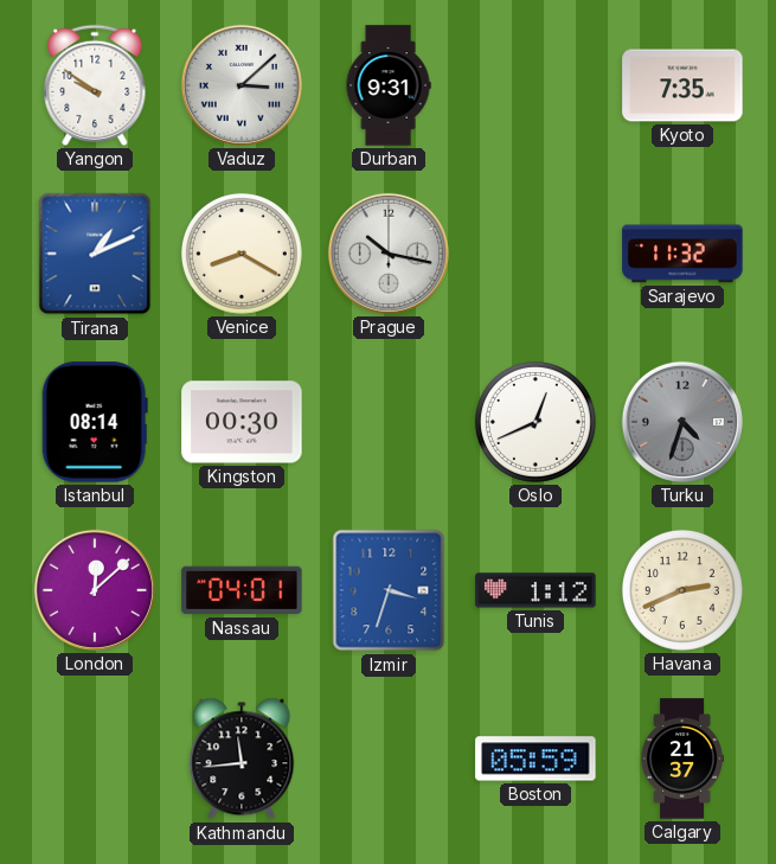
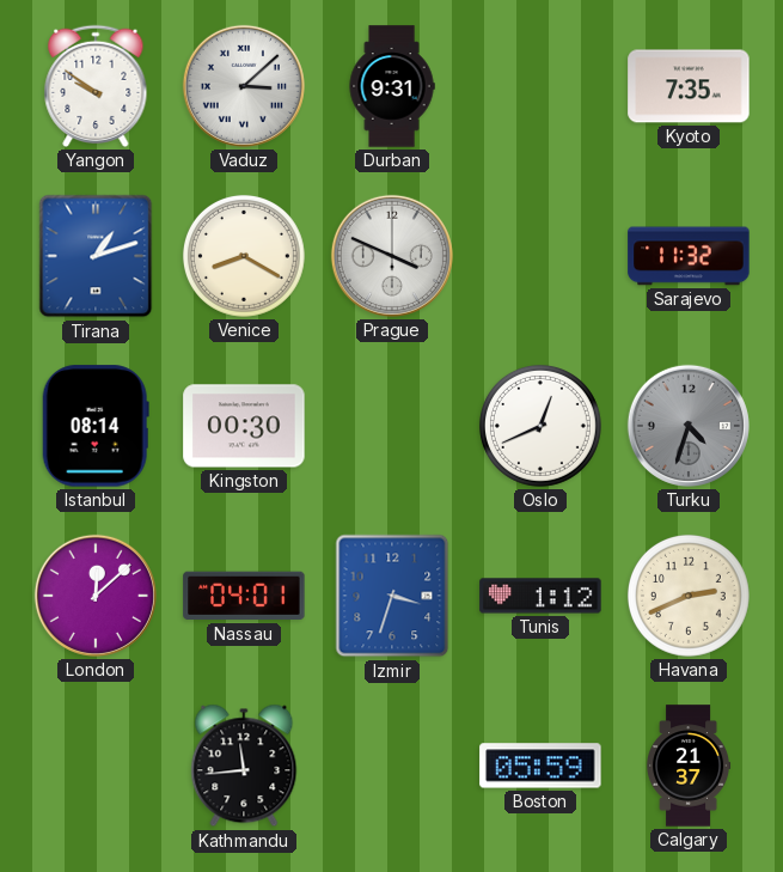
Tirana: 1:11 -> 1:12 (96, 256)
Prague: 10:17 -> 3:49 (392, 256)
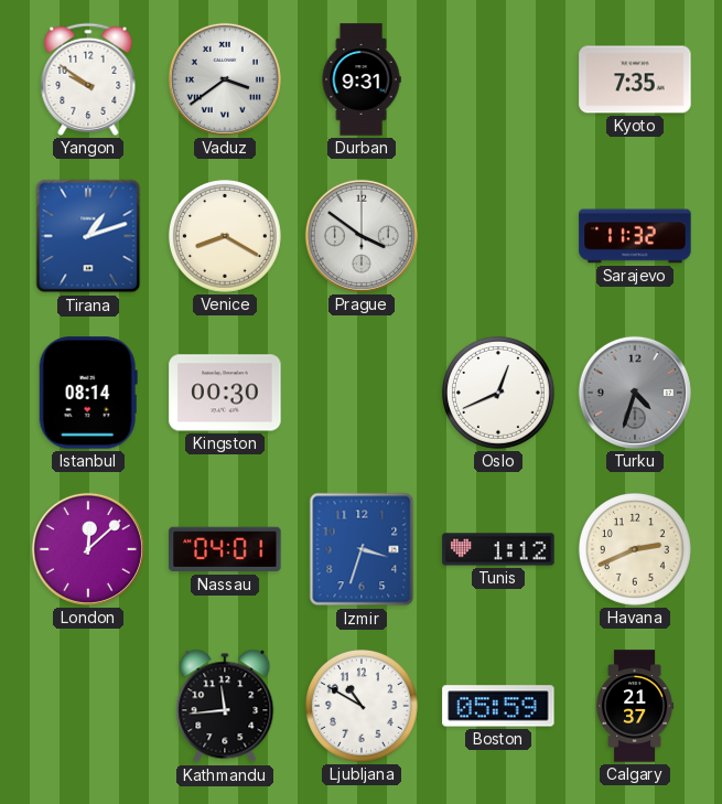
Vaduz: 3:08 -> 3:39 (225, 79)
Prague: 3:49 -> 3:51 (362, 236)
Ljubljana: none -> 10:50 (362, 706)
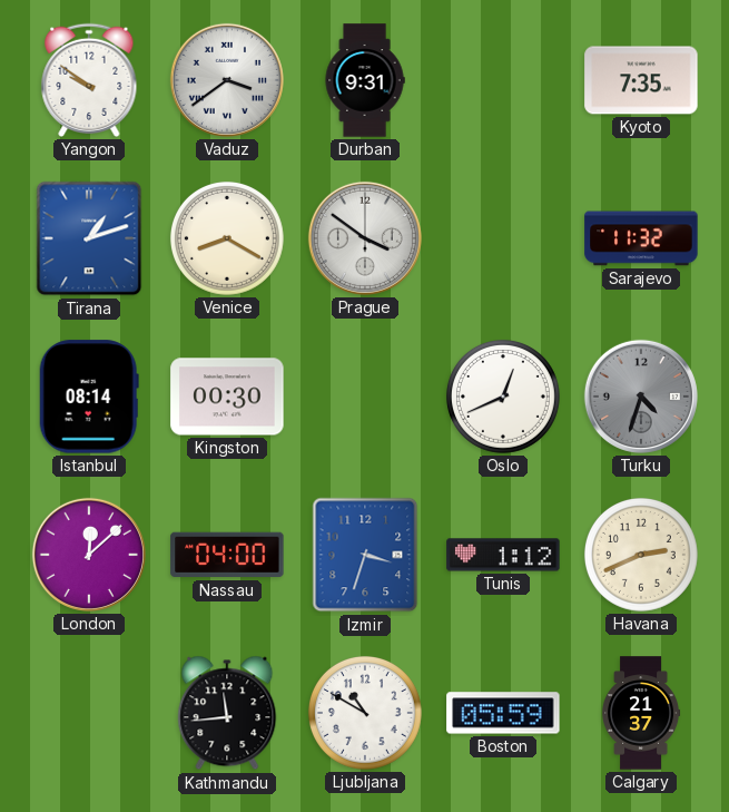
Nassau: 04:01 -> 04:00 (227, 555)
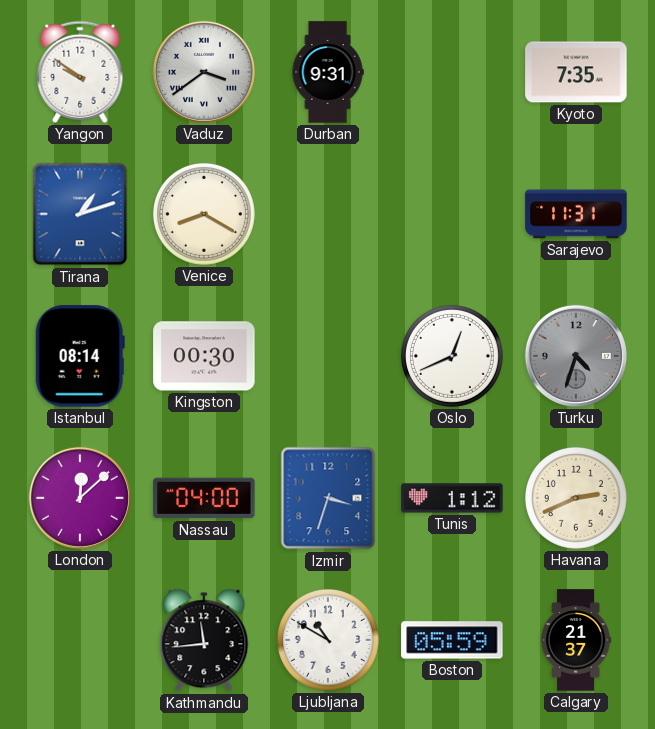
Prague: 3:51 -> none (365, 238)
Sarajevo: 11:32 -> 11:31 (576, 214)
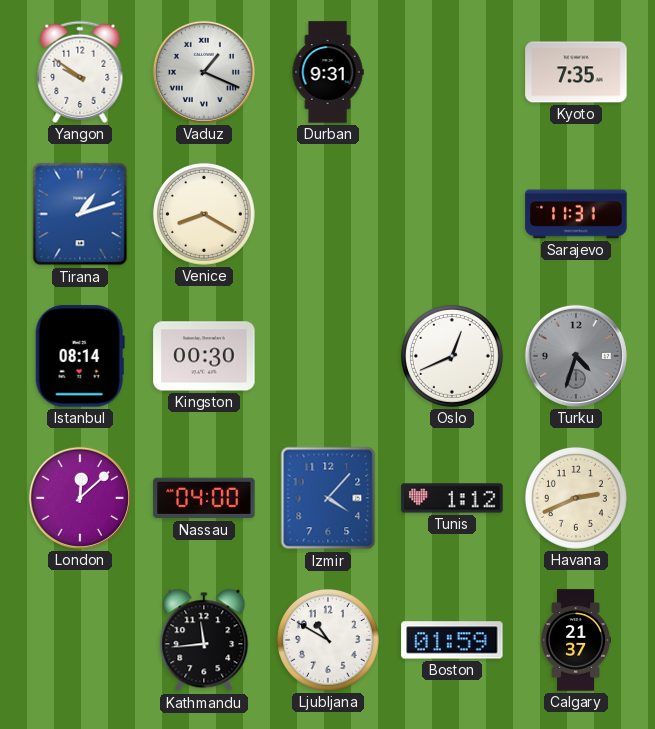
Vaduz: 3:39 -> 1:19 (204, 72)
Izmir: 3:33 -> 4:07 (328, 498)
Boston: 05:59 -> 01:59 (452, 640)
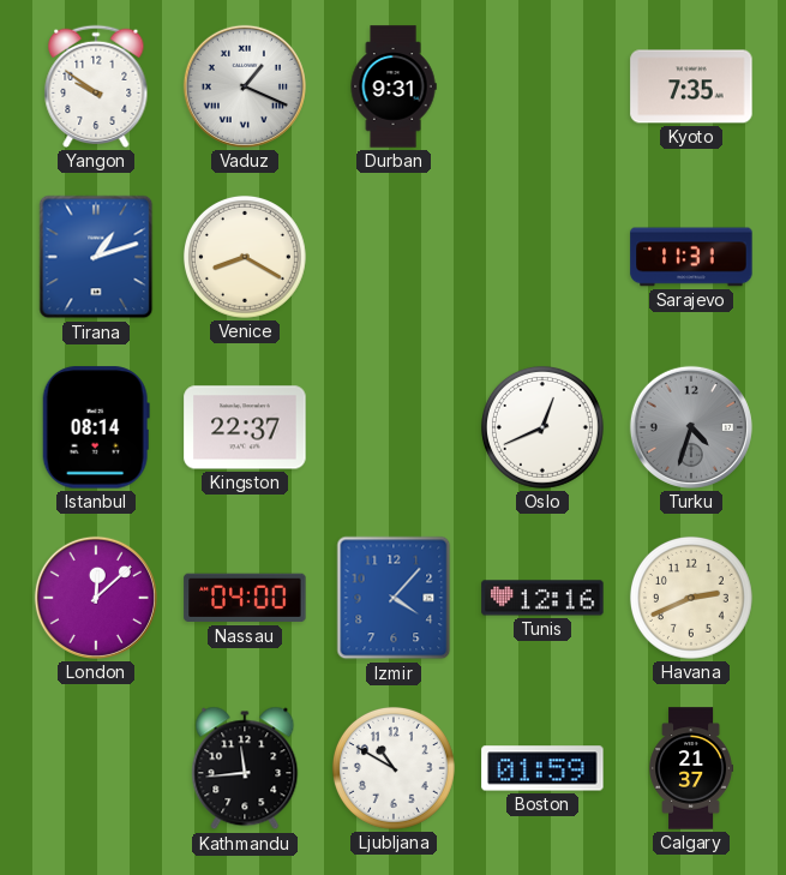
Kingston: 00:30 -> 22:37 (245, 427)
Tunis: 1:12 -> 12:16 (542, 598)
